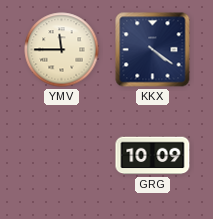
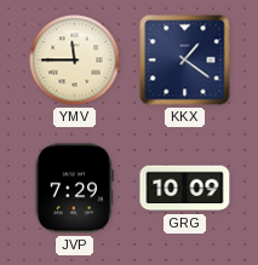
KKX: 4:21 -> 1:21 (185, 61)
JVP: none -> 7:29 (74, 189)
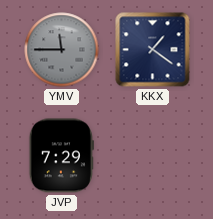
YMV dial: cream -> grey (62, 50)
GRG: 10:09 -> none (185, 189)
